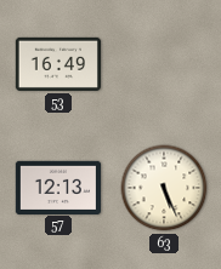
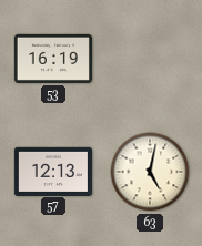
53: 16:49 -> 16:19 (53, 59)
63: 5:26 -> 5:02 (150, 172)
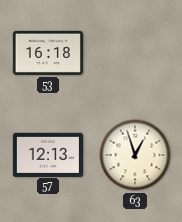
53: 16:19 -> 16:18 (48, 53)
63: 5:02 -> 12:57 (135, 155)
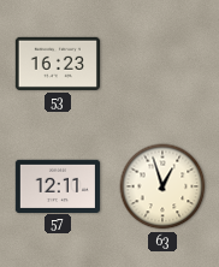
53: 16:18 -> 16:23 (58, 64)
57: 12:13 -> 12:11 (57, 185)
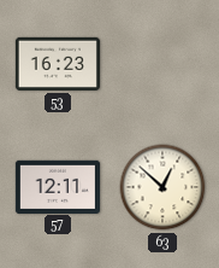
63: 12:57 -> 12:52 (162, 187)
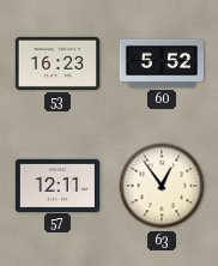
60: none -> 5:52 (161, 64)
63: 12:52 -> 12:54 (162, 186)
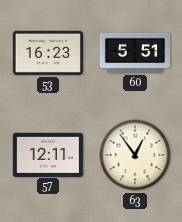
60: 5:52 -> 5:51 (134, 53)
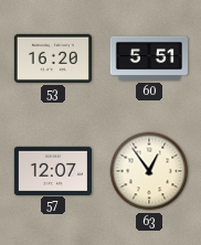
53: 16:23 -> 16:20 (53, 58)
57: 12:11 -> 12:07 (52, 170)
